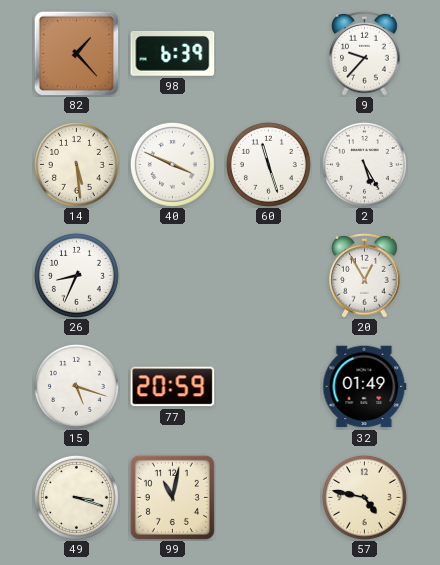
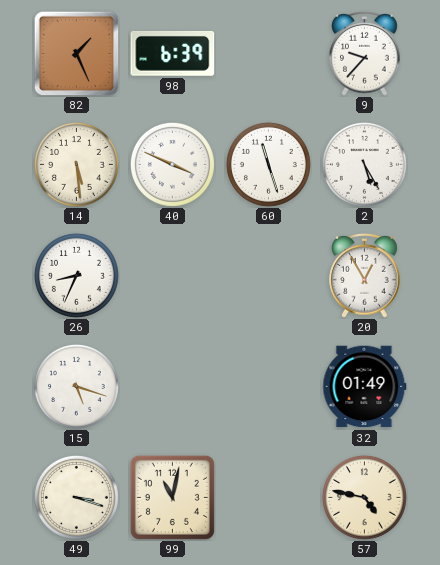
82: 1:23 -> 1:26 (76, 53)
77: 20:59 -> none (173, 387)
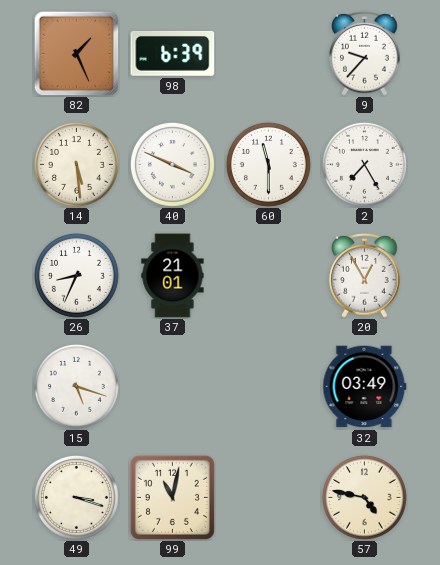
60: 11:27 -> 11:30 (268, 164)
2: 5:25 -> 7:25 (364, 164)
37: none -> 21:01 (173, 276)
32: 01:49 -> 03:49 (365, 387)
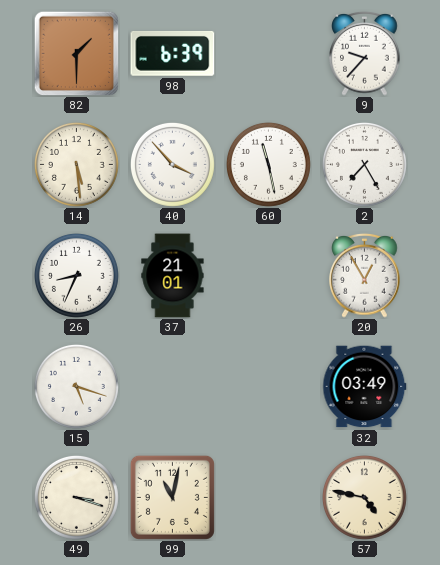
82: 1:26 -> 1:30 (76, 53)
40: 3:49 -> 3:53 (172, 164)
60: 11:30 -> 11:28 (268, 164)
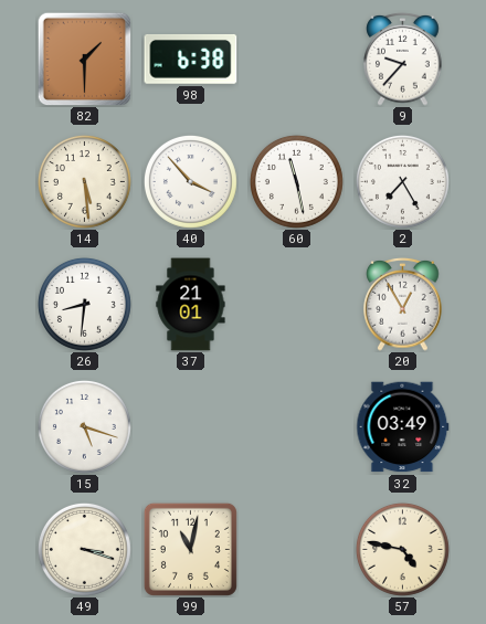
98: 6:39 -> 6:38 (191, 59)
26: 8:34 -> 8:31 (84, 304)
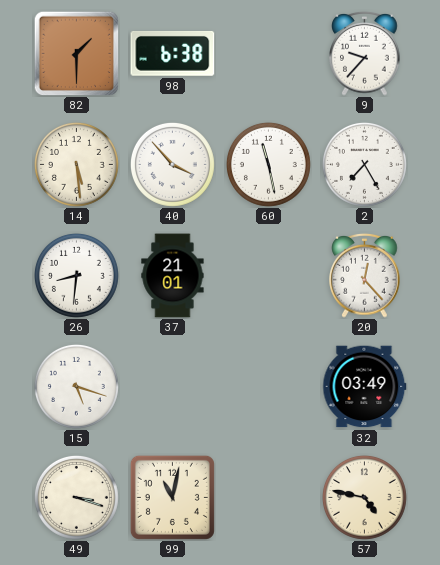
20: 12:55 -> 12:23 (365, 275)
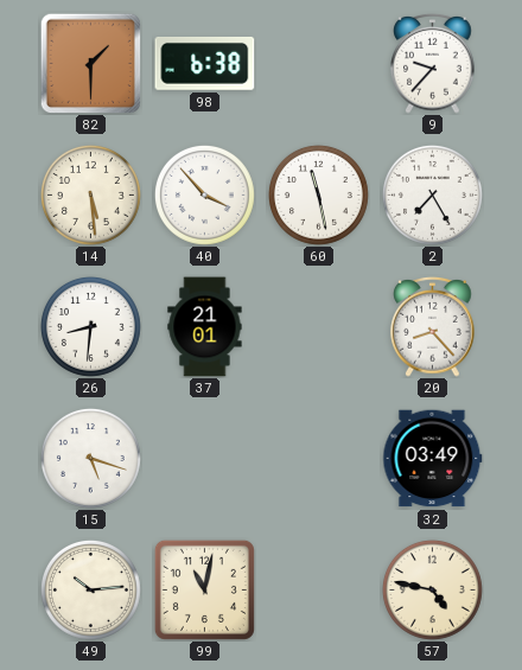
20: 12:23 -> 8:23 (433, 326)
49: 3:18 -> 10:14 (90, 589)
